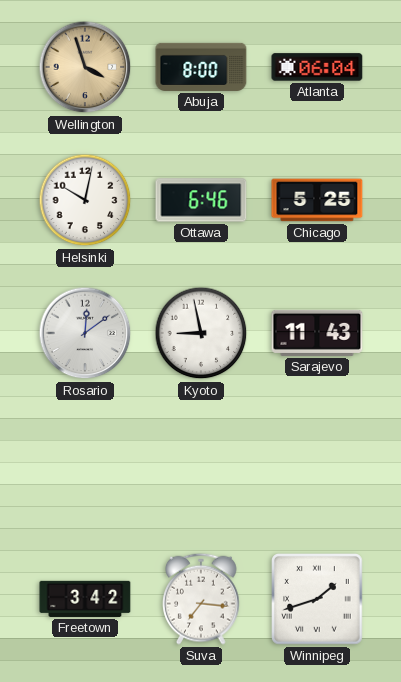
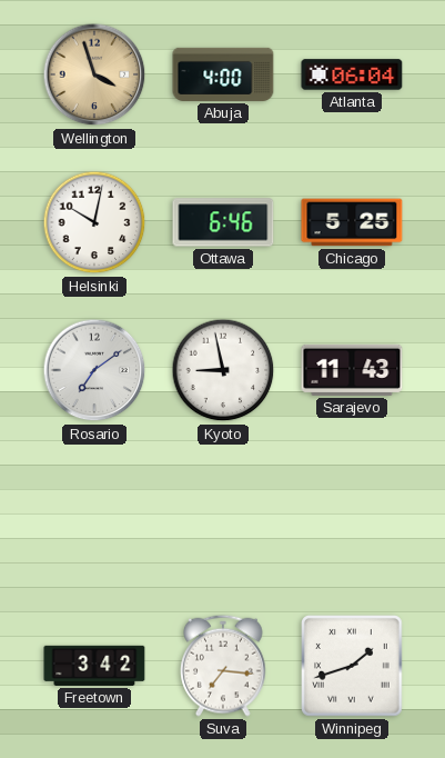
Abuja: 8:00 -> 4:00 (223, 74)
Rosario: 12:09 -> 7:09 (94, 370)
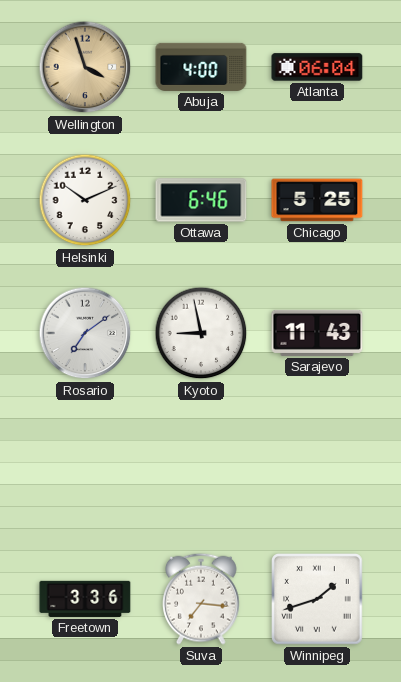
Helsinki: 10:02 -> 10:11 (85, 200)
Freetown: 3:42 -> 3:36 (85, 599)
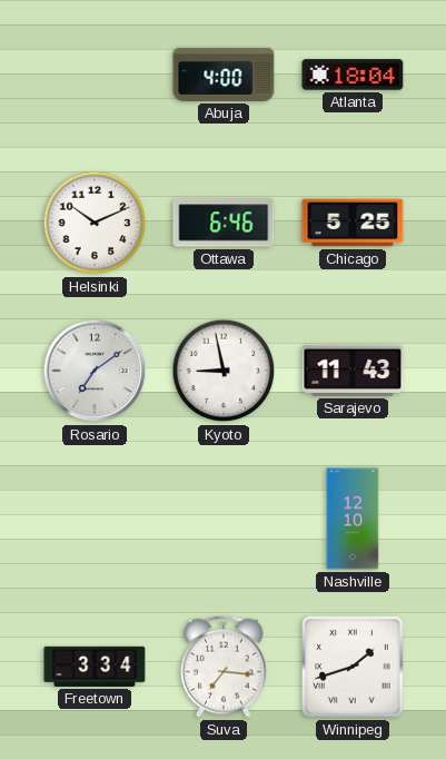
Wellington: 3:57 -> none (85, 67)
Atlanta: 06:04 -> 18:04 (353, 75)
Nashville: none -> 12:10 (353, 519)
Freetown: 3:36 -> 3:34 (95, 667)
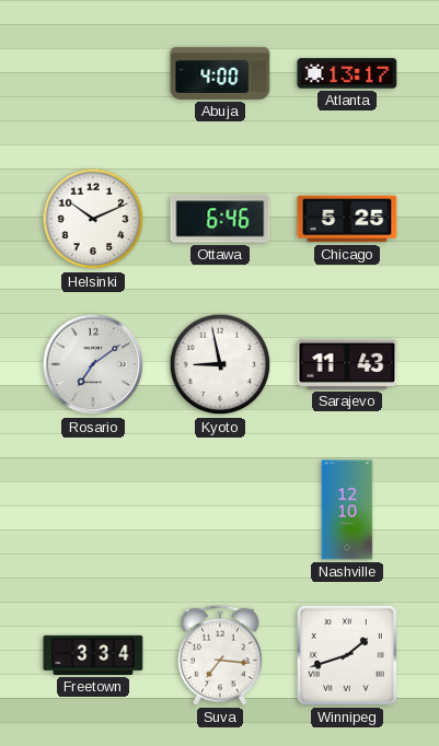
Atlanta: 18:04 -> 13:17 (347, 73)
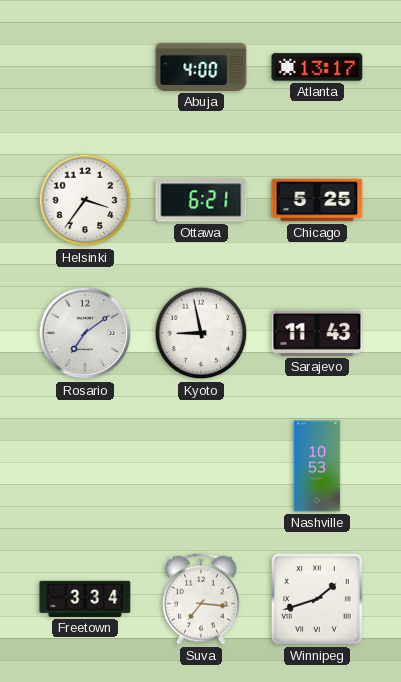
Helsinki: 10:11 -> 3:36 (85, 200)
Ottawa: 6:46 -> 6:21 (201, 200)
Nashville: 12:10 -> 10:53 (317, 466)
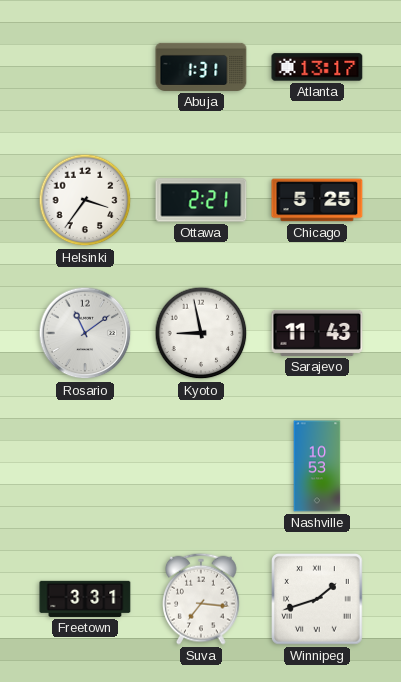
Abuja: 4:00 -> 1:31 (201, 67)
Ottawa: 6:21 -> 2:21 (201, 200)
Rosario: 7:09 -> 11:09 (85, 333)
Freetown: 3:34 -> 3:31 (85, 599)
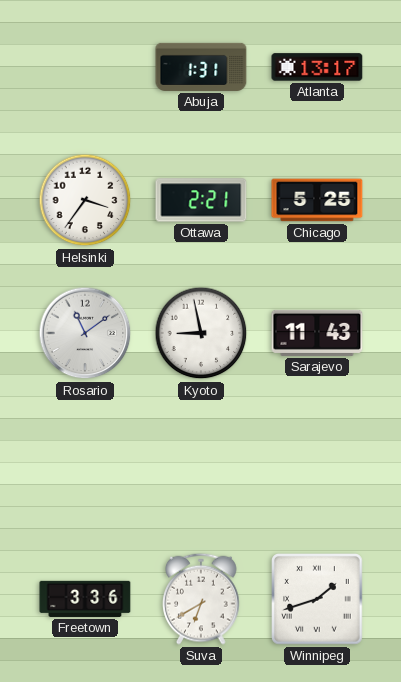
Nashville: 10:53 -> none (317, 466)
Freetown: 3:31 -> 3:36 (85, 599)
Suva: 7:16 -> 6:40 (202, 599)
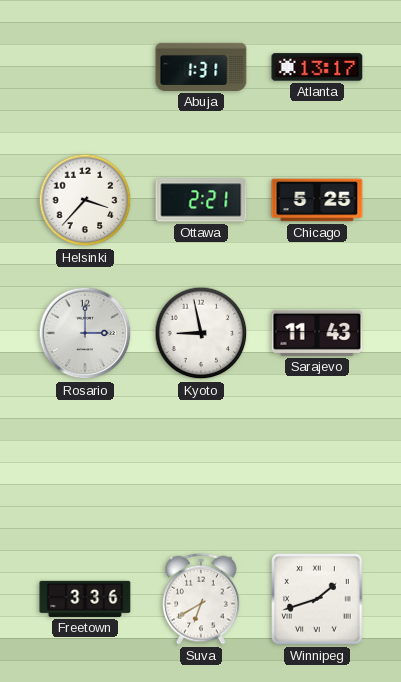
Helsinki: 3:36 -> 3:37 (85, 200)
Rosario: 11:09 -> 3:00 (85, 333)
